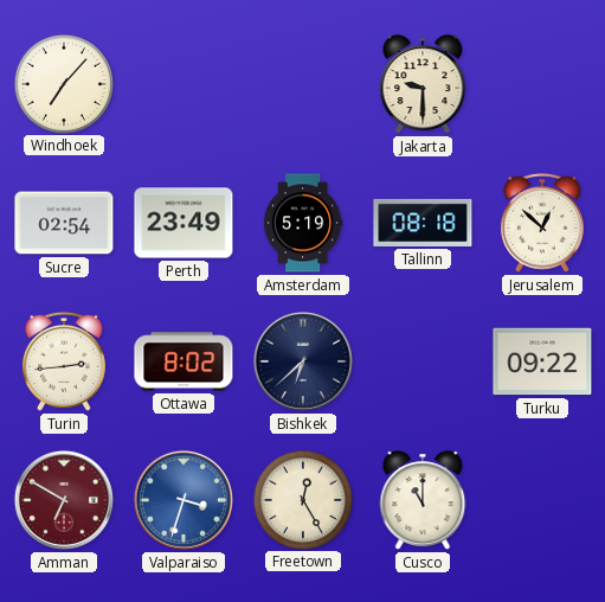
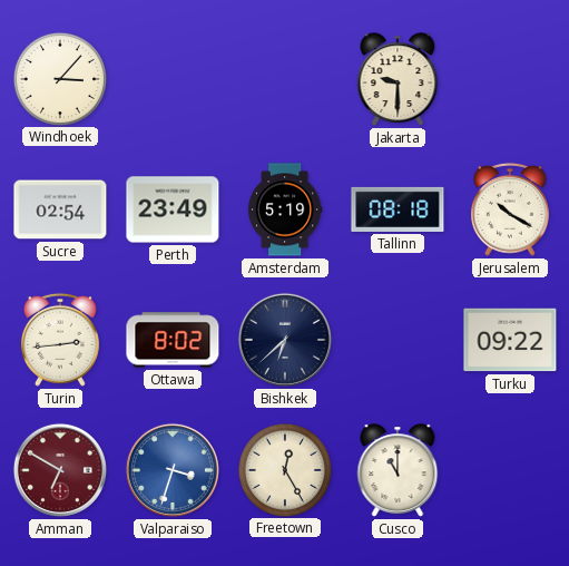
Windhoek: 7:07 -> 3:07 (59, 78)
Jerusalem: 12:52 -> 10:20 (511, 209)
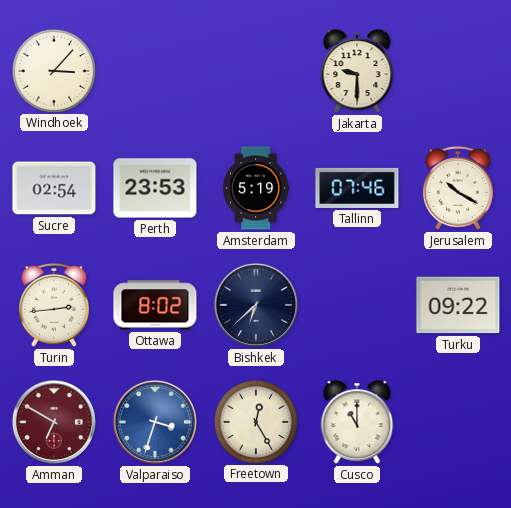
Perth: 23:49 -> 23:53 (155, 188)
Tallinn: 08:18 -> 07:46 (357, 188)
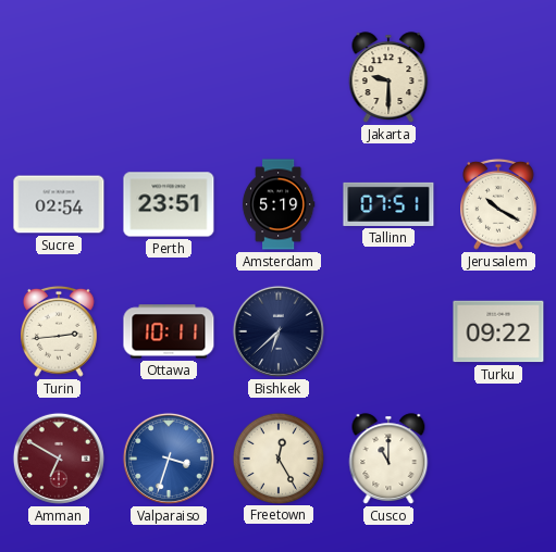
Windhoek: 3:07 -> none (53, 70)
Perth: 23:53 -> 23:51 (169, 204)
Tallinn: 07:46 -> 07:51 (388, 204)
Ottawa: 8:02 -> 10:11 (169, 331)
